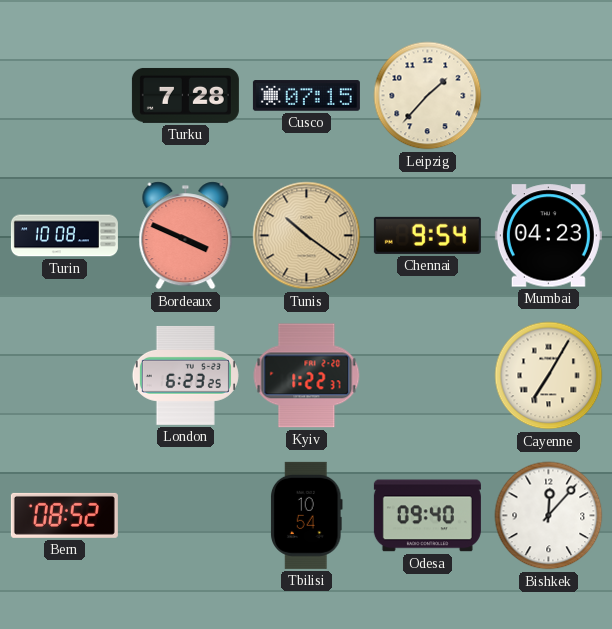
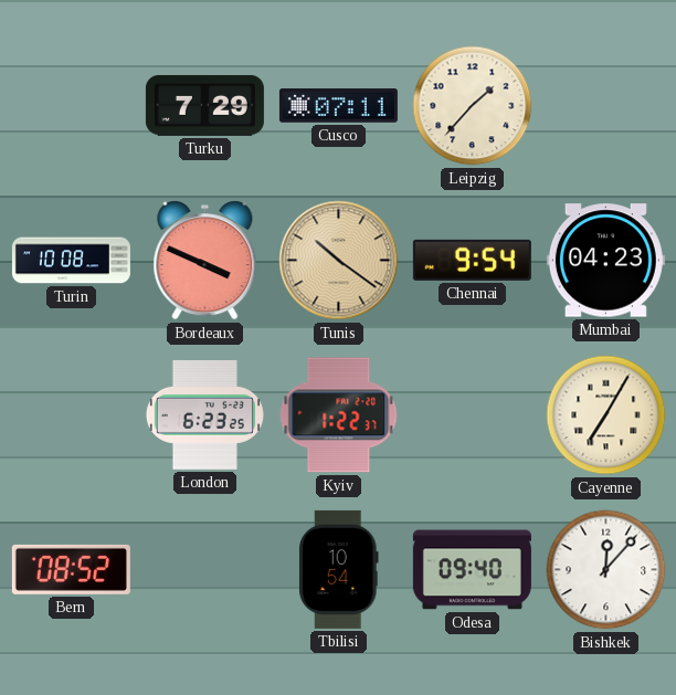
Turku: 7:28 -> 7:29 (204, 105)
Cusco: 07:15 -> 07:11 (338, 106)
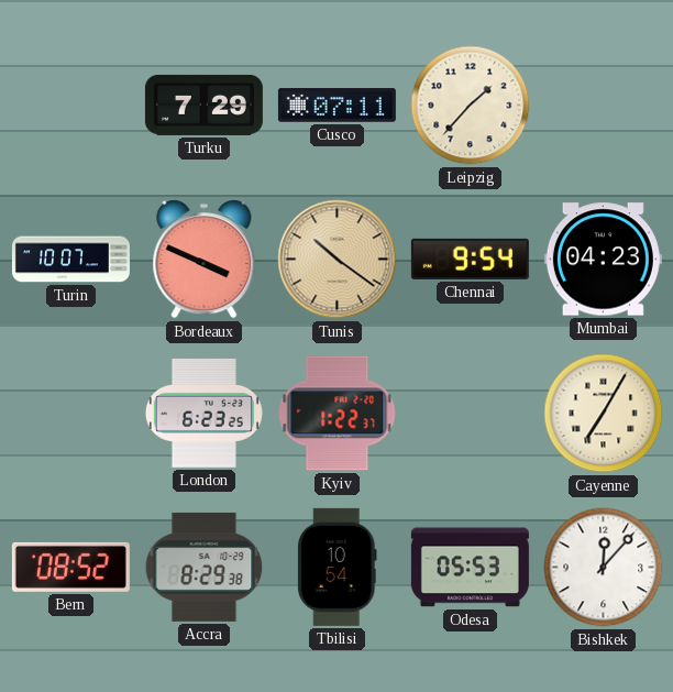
Turin: 10:08 -> 10:07 (70, 260)
Accra: none -> 8:29 (205, 567)
Odesa: 09:40 -> 05:53 (470, 568)
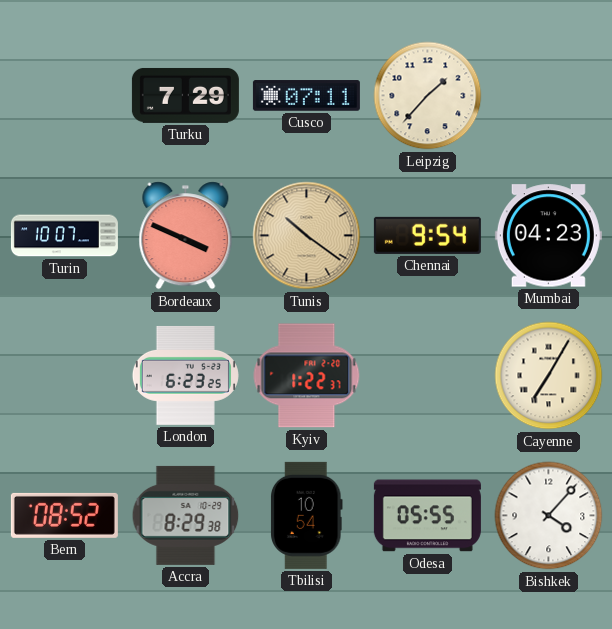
Odesa: 05:53 -> 05:55 (427, 516)
Bishkek: 12:07 -> 4:07 (549, 516)
